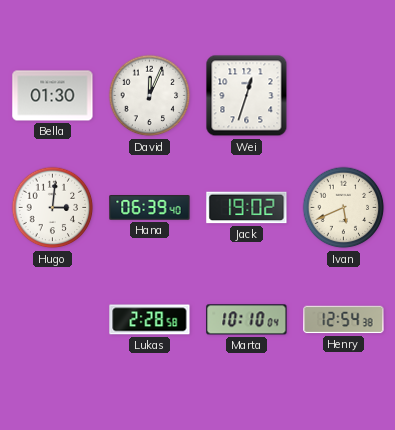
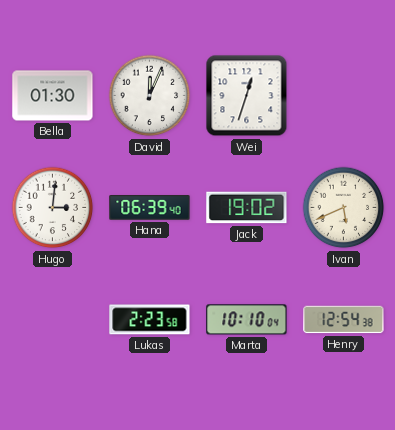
Lukas: 2:28 -> 2:23 (150, 320)
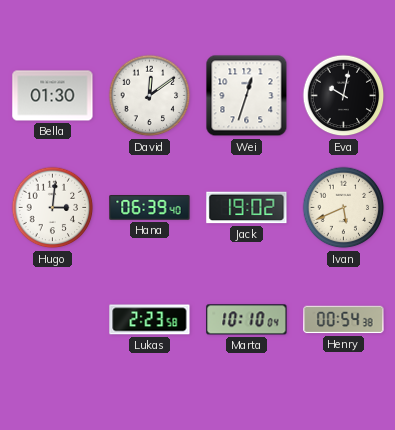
David: 12:04 -> 12:09 (150, 96)
Eva: none -> 10:02 (344, 96)
Henry: 12:54 -> 00:54 (344, 320)
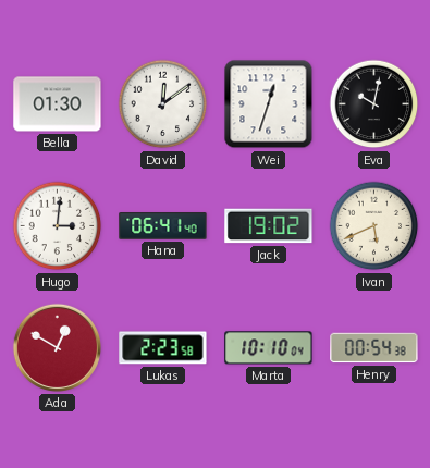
Hana: 06:39 -> 06:41 (163, 226)
Ada: none -> 12:50 (57, 347)
